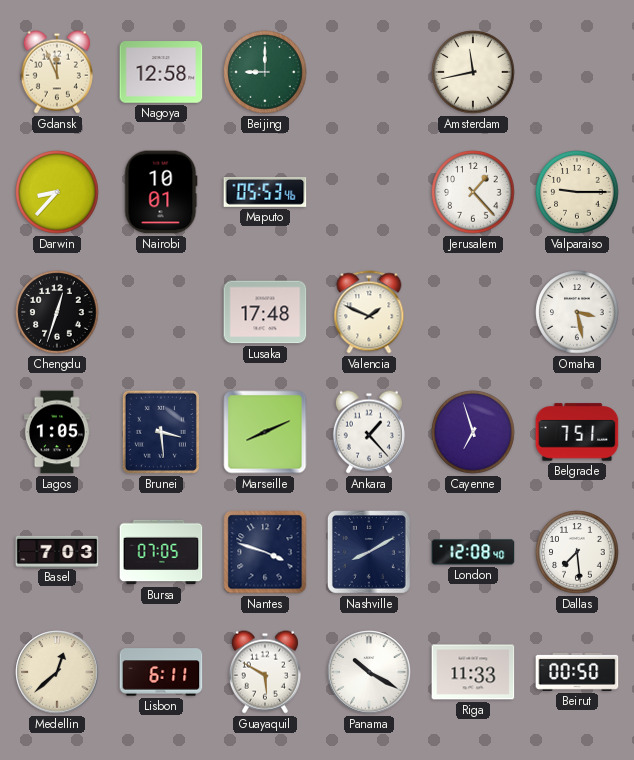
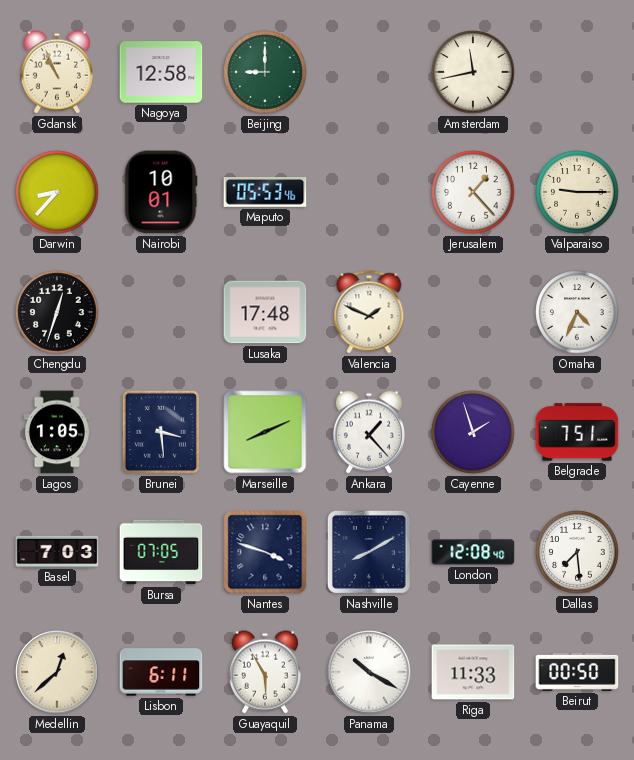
Gdansk: 11:56 -> 10:56 (57, 72)
Omaha: 3:28 -> 4:34 (577, 312)
Cayenne: 6:57 -> 1:57 (473, 432)
Guayaquil: 5:50 -> 5:55 (265, 672)
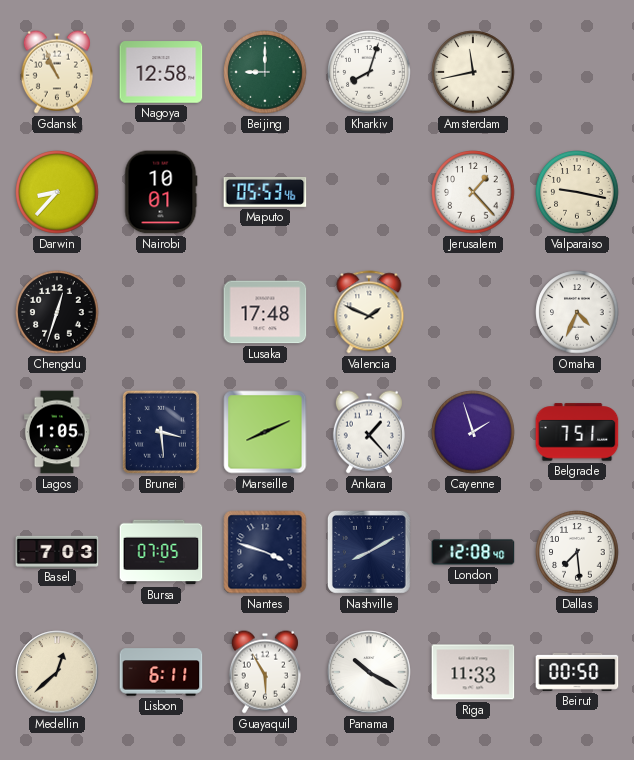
Kharkiv: none -> 8:03 (369, 72)
Valparaiso: 9:15 -> 9:17 (577, 192)
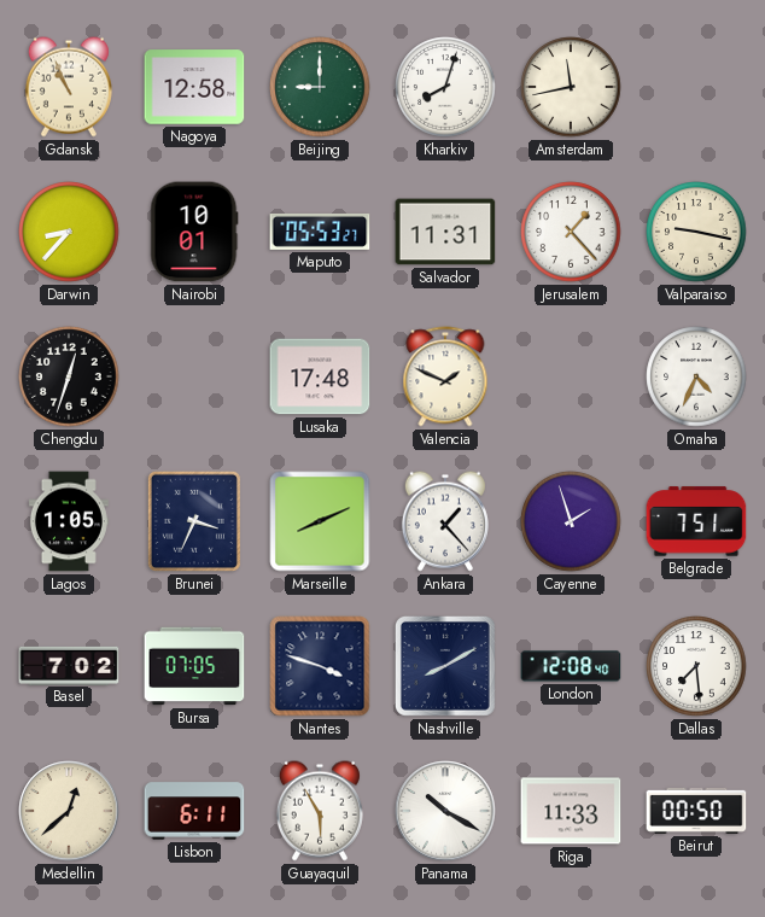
Maputo: 05:53:46 -> 05:53:27 (320, 232)
Salvador: none -> 11:31 (445, 232)
Brunei: 3:29 -> 3:34 (194, 521)
Basel: 7:03 -> 7:02 (69, 665)
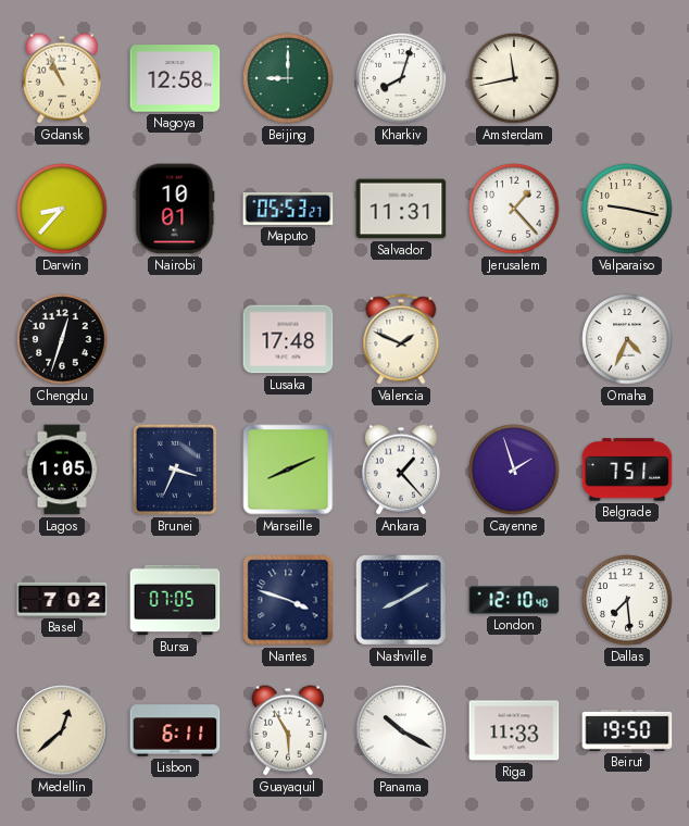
London: 12:08 -> 12:10 (514, 600)
Beirut: 00:50 -> 19:50 (627, 730)
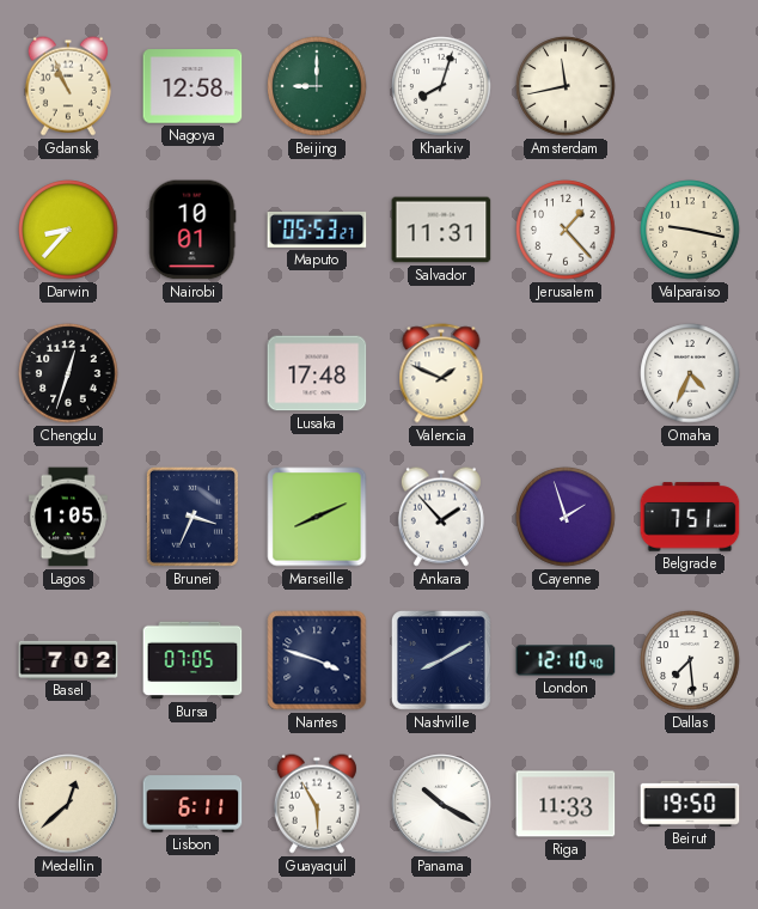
Ankara: 1:23 -> 1:53 (441, 517)
